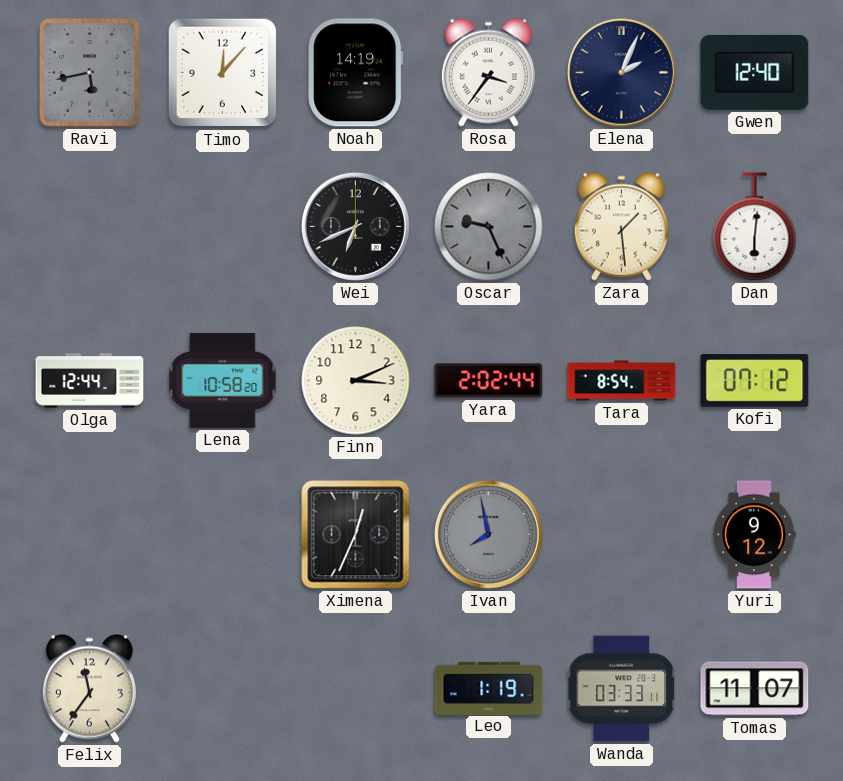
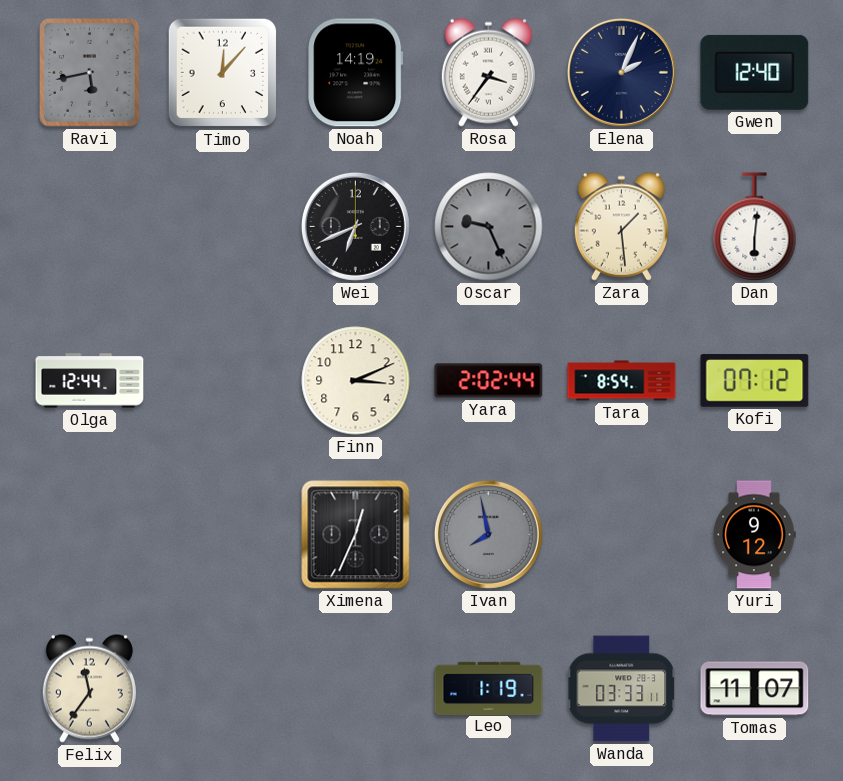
Lena: 10:58 -> none (223, 380)
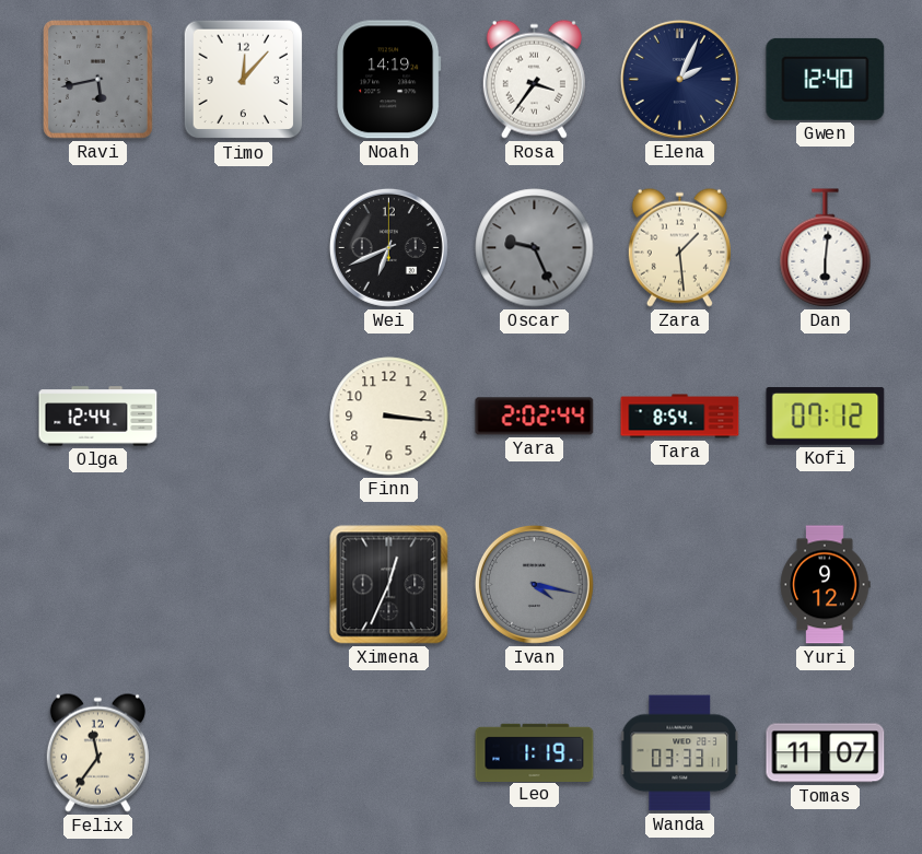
Finn: 3:11 -> 3:16 (389, 417)
Ivan: 7:58 -> 4:17 (534, 584)
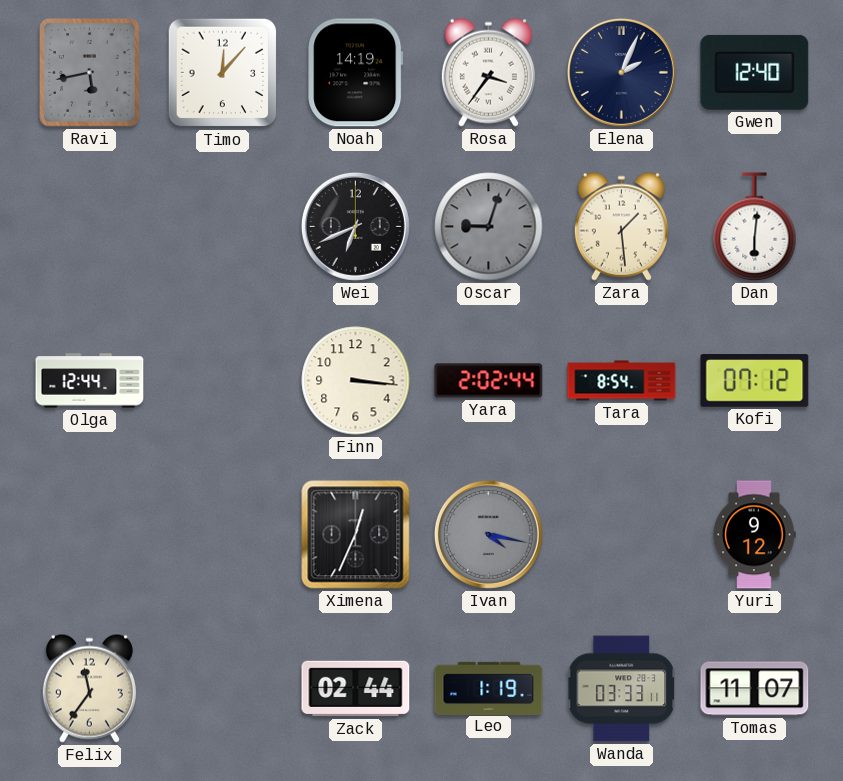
Oscar: 9:26 -> 9:03 (489, 227)
Zack: none -> 02:44 (356, 689)
